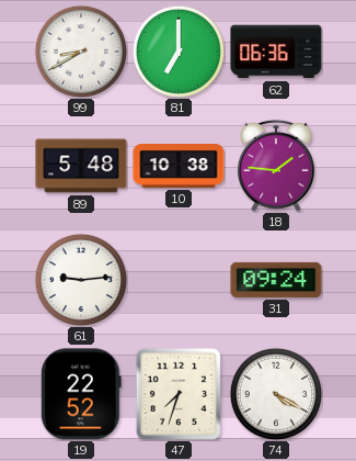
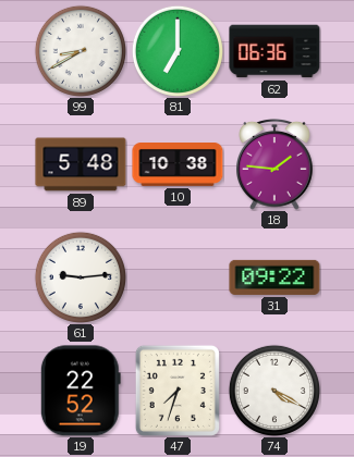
31: 09:24 -> 09:22 (274, 277)
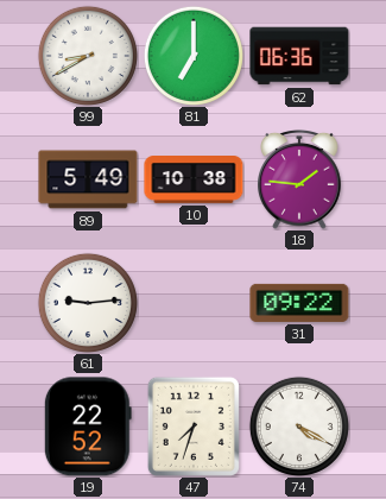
89: 5:48 -> 5:49 (88, 179)
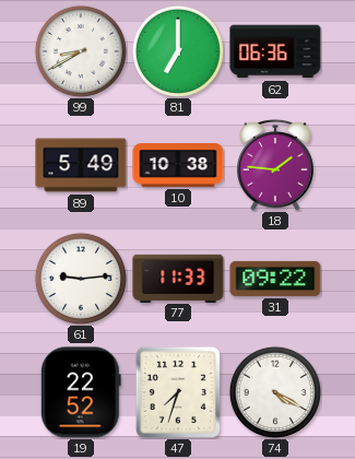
77: none -> 11:33 (178, 278)
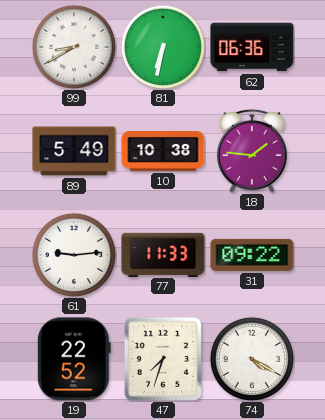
81: 7:00 -> 6:32 (163, 47)
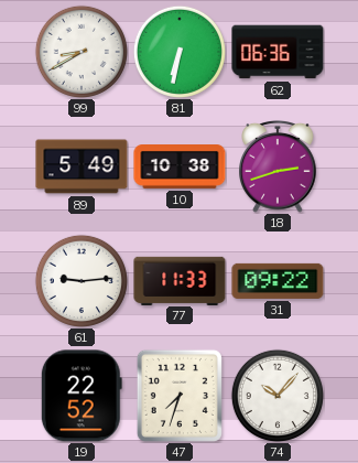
18: 1:46 -> 2:42 (279, 166)
74: 4:20 -> 10:07 (278, 396)
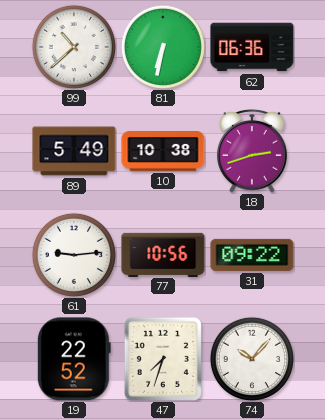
99: 8:40 -> 10:38 (74, 47)
77: 11:33 -> 10:56 (163, 254)
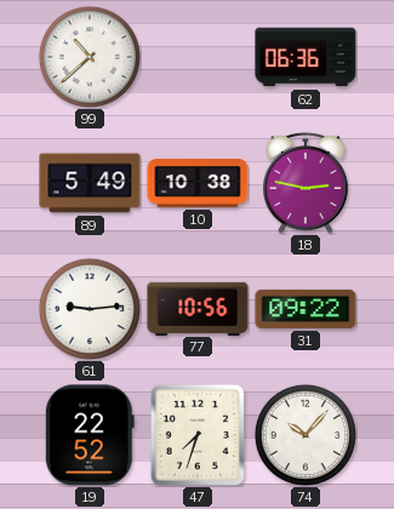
81: 6:32 -> none (163, 47)
18: 2:42 -> 2:47 (307, 183)
